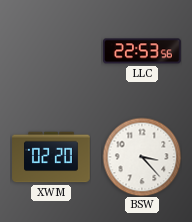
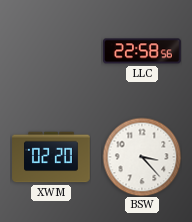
LLC: 22:53 -> 22:58 (143, 51)
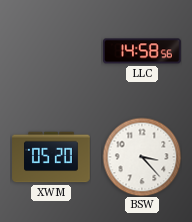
LLC: 22:58 -> 14:58 (143, 51)
XWM: 02:20 -> 05:20 (51, 157)
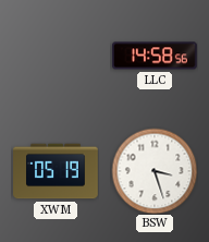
XWM: 05:20 -> 05:19 (56, 171)
BSW: 3:23 -> 3:27 (155, 171)
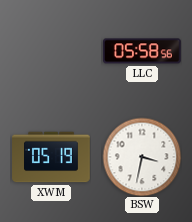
LLC: 14:58 -> 05:58 (143, 51)
BSW: 3:27 -> 3:32 (142, 157)
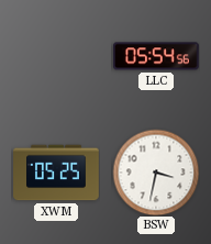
LLC: 05:58 -> 05:54 (157, 56)
XWM: 05:19 -> 05:25 (56, 173)
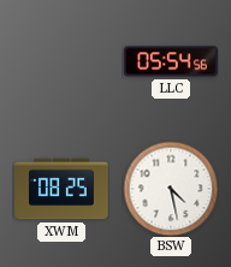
XWM: 05:25 -> 08:25 (61, 189)
BSW: 3:32 -> 4:28 (171, 189)
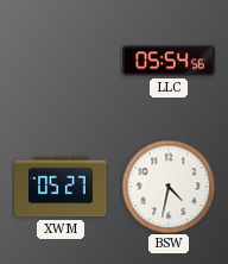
XWM: 08:25 -> 05:27 (61, 187)
BSW: 4:28 -> 4:32 (169, 187)
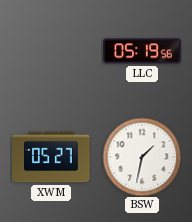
LLC: 05:54 -> 05:19 (143, 51)
BSW: 4:32 -> 1:32 (142, 157)
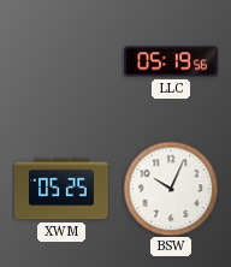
XWM: 05:27 -> 05:25 (61, 189)
BSW: 1:32 -> 10:04 (171, 189)
